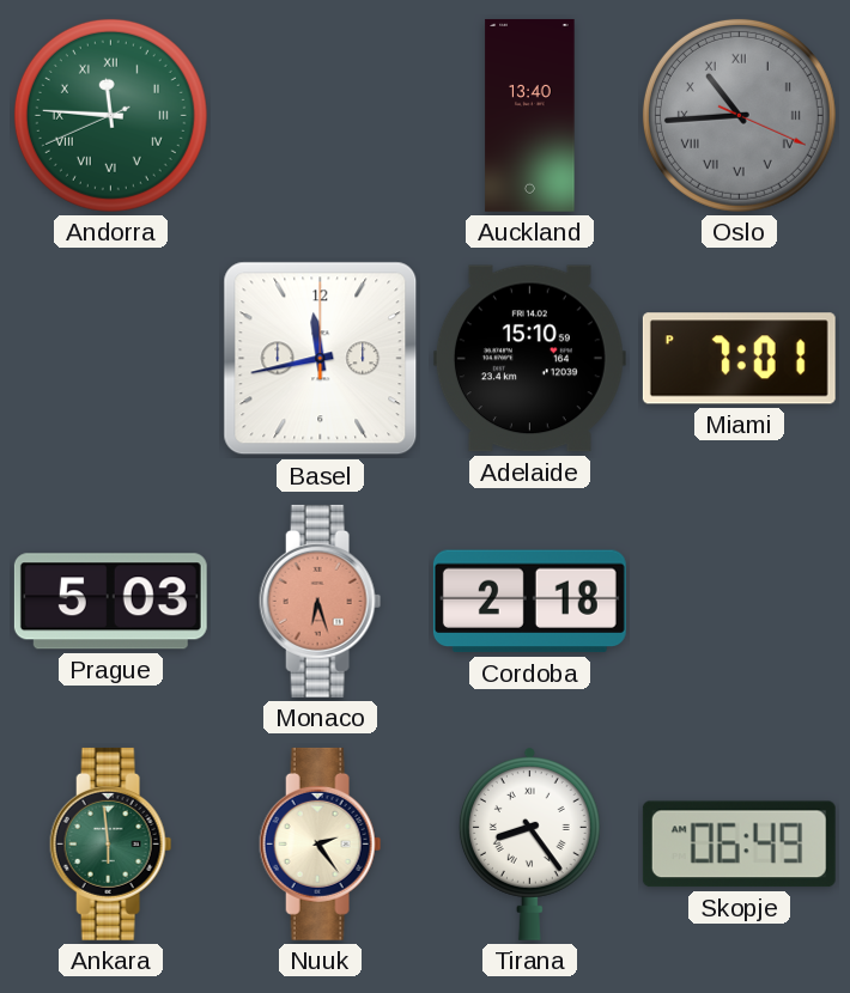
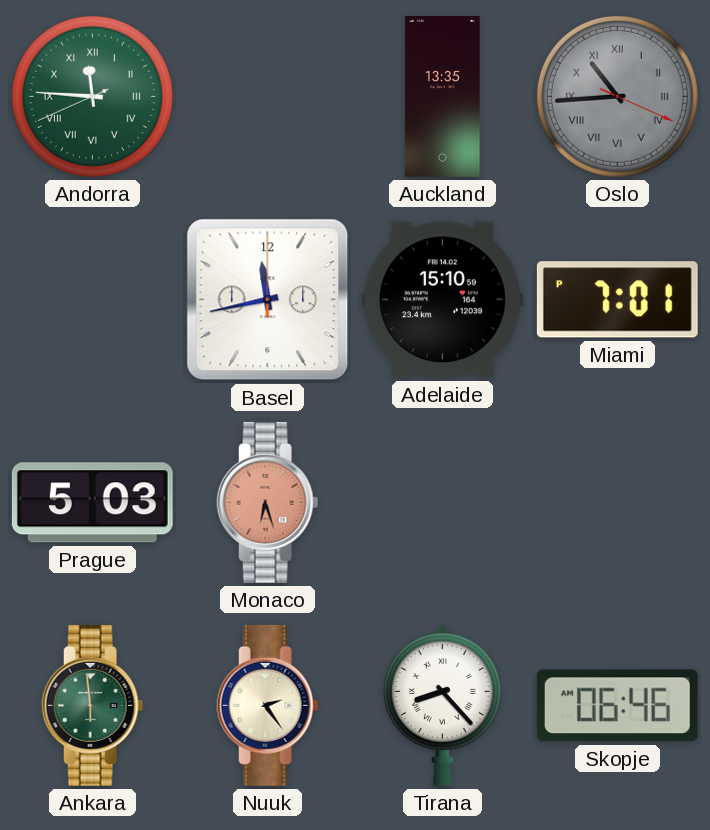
Auckland: 13:40 -> 13:35 (443, 96)
Cordoba: 2:18 -> none (529, 602)
Tirana: 8:24 -> 8:23 (442, 705)
Skopje: 06:49 -> 06:46 (617, 706)
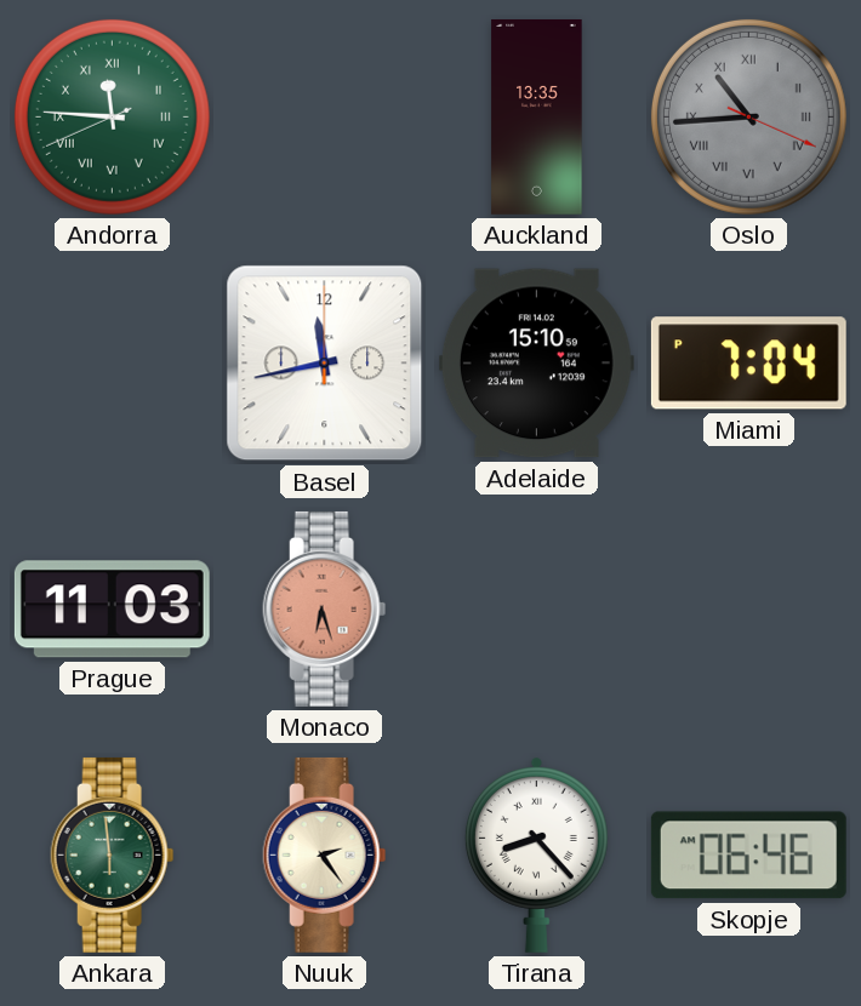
Miami: 7:01 -> 7:04 (748, 364)
Prague: 5:03 -> 11:03 (112, 610)
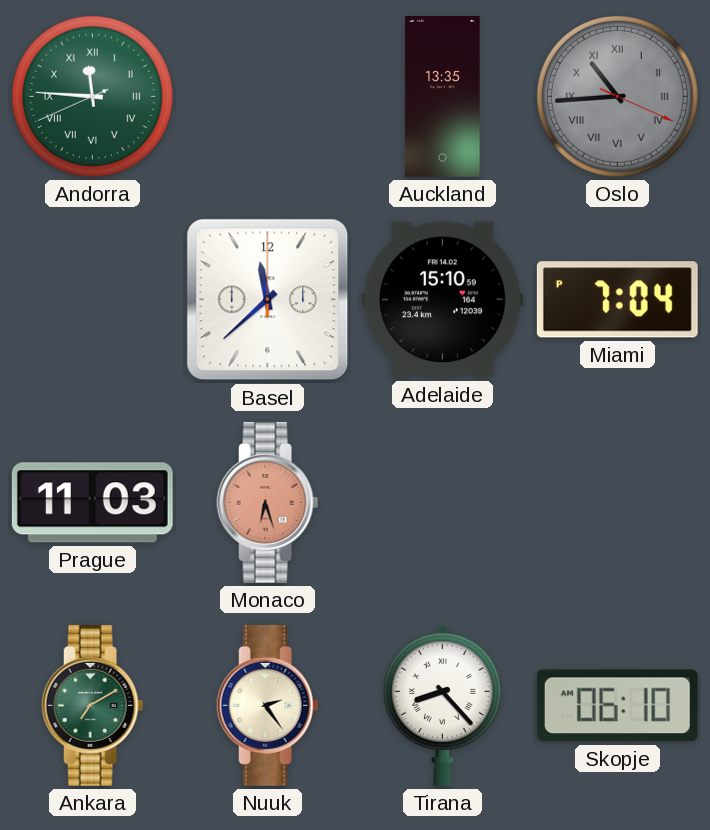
Basel: 11:43 -> 11:38 (268, 300)
Ankara: 5:59 -> 7:10 (93, 705)
Skopje: 06:46 -> 06:10 (617, 706)
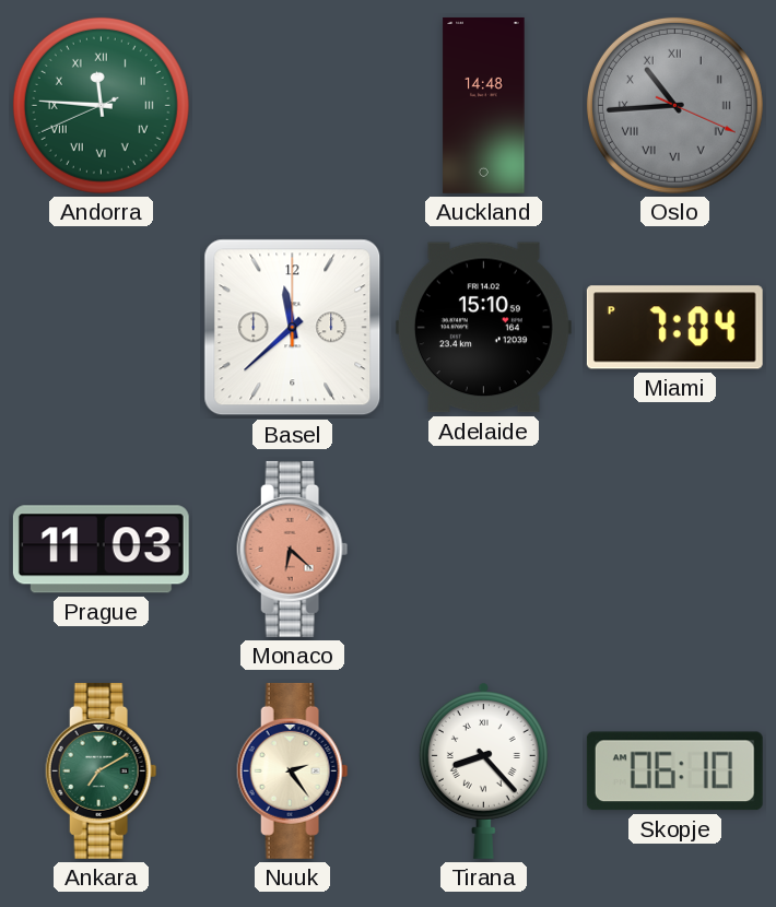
Auckland: 13:35 -> 14:48 (484, 105)
Monaco: 6:27 -> 6:22 (293, 549)
